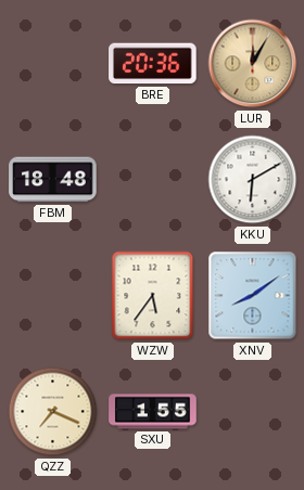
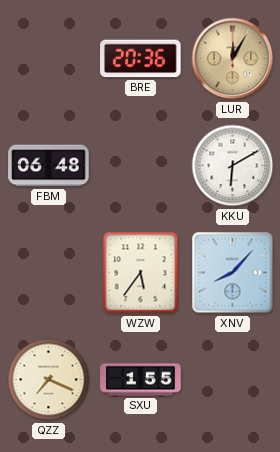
FBM: 18:48 -> 06:48 (49, 166)
XNV: 8:09 -> 8:07 (233, 273)
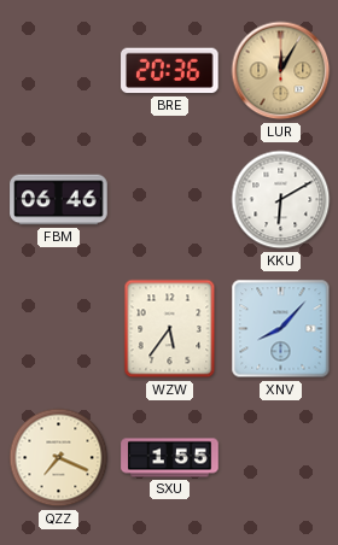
FBM: 06:48 -> 06:46 (59, 200)
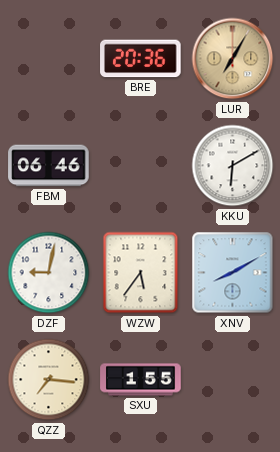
LUR: 12:05 -> 7:05 (233, 59)
DZF: none -> 9:02 (49, 273)
XNV: 8:07 -> 8:10 (233, 273)
QZZ: 7:19 -> 7:16 (49, 380)
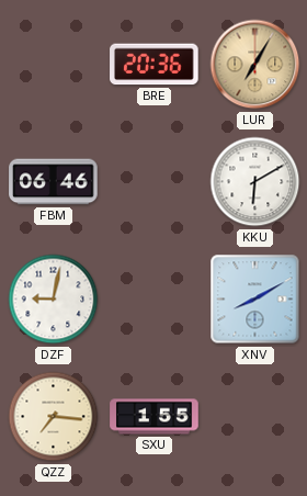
WZW: 5:36 -> none (141, 273)
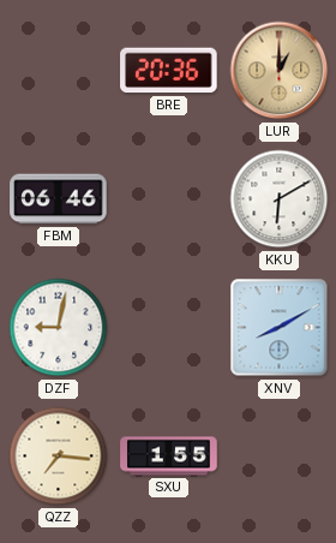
LUR: 7:05 -> 1:00 (280, 71)
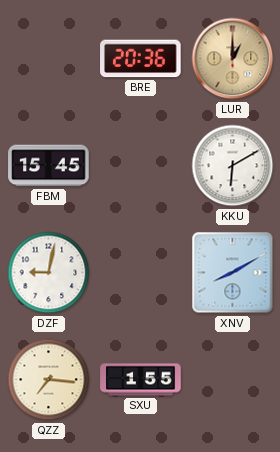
FBM: 06:46 -> 15:45 (49, 166)
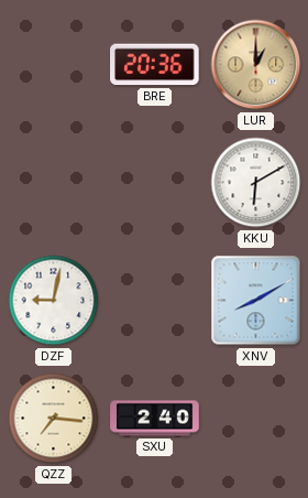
FBM: 15:45 -> none (49, 166)
SXU: 1:55 -> 2:40 (155, 419)
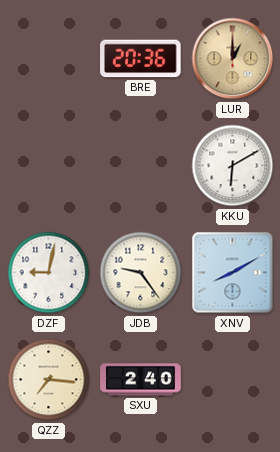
JDB: none -> 9:24 (141, 273)
